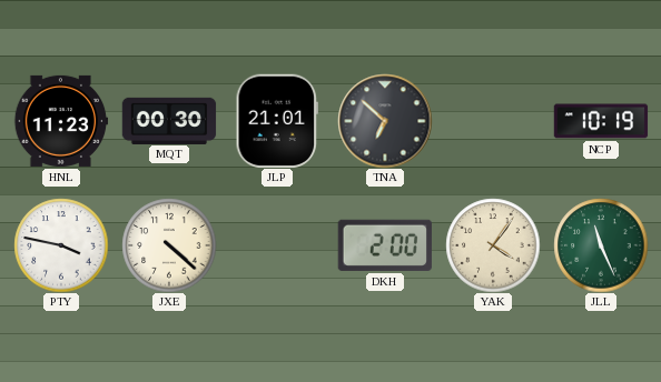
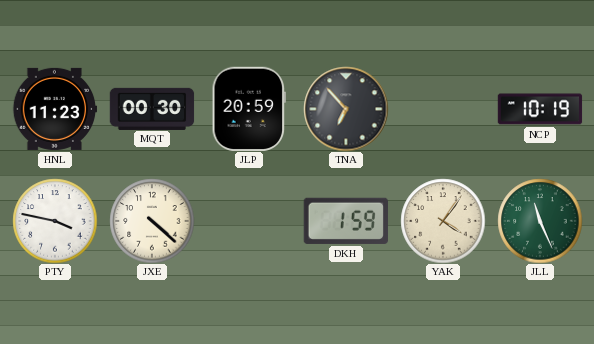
JLP: 21:01 -> 20:59 (248, 108)
TNA: 6:52 -> 6:53 (346, 109)
DKH: 2:00 -> 1:59 (346, 221)
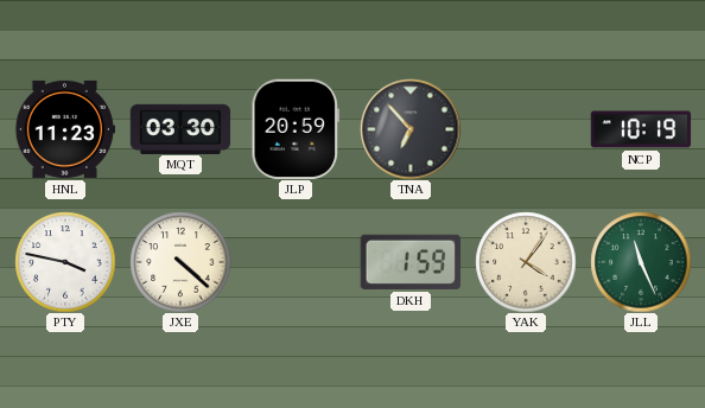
MQT: 00:30 -> 03:30 (180, 128)
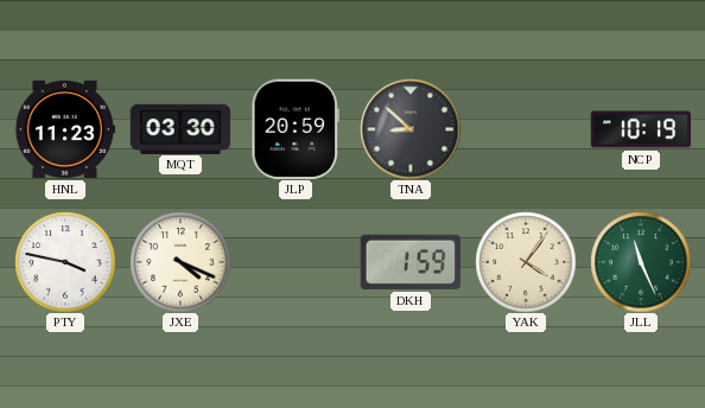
TNA: 6:53 -> 8:52 (411, 129)
JXE: 4:22 -> 4:19 (180, 262)
